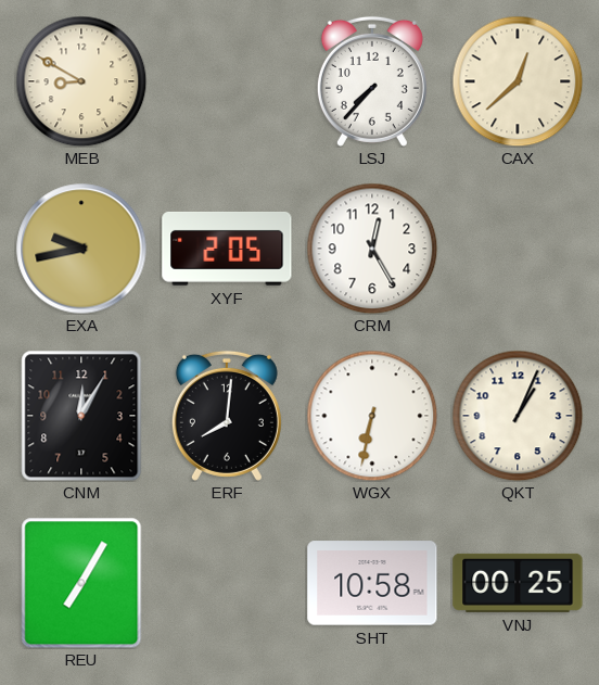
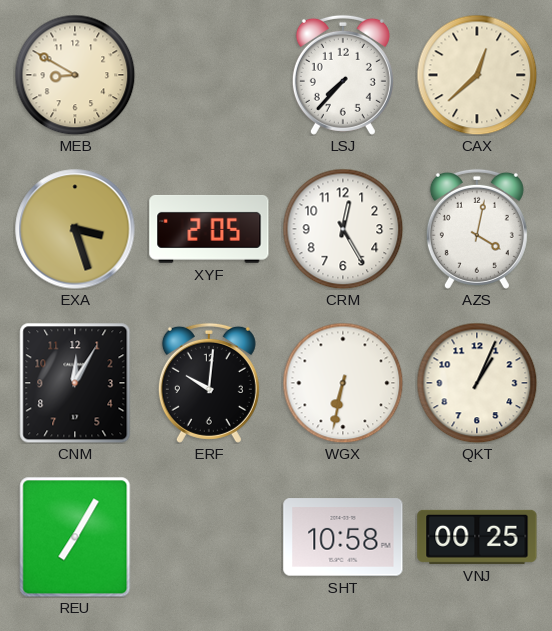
EXA: 9:43 -> 3:27 (75, 229)
AZS: none -> 4:02 (477, 229)
ERF: 8:01 -> 10:01 (209, 383)
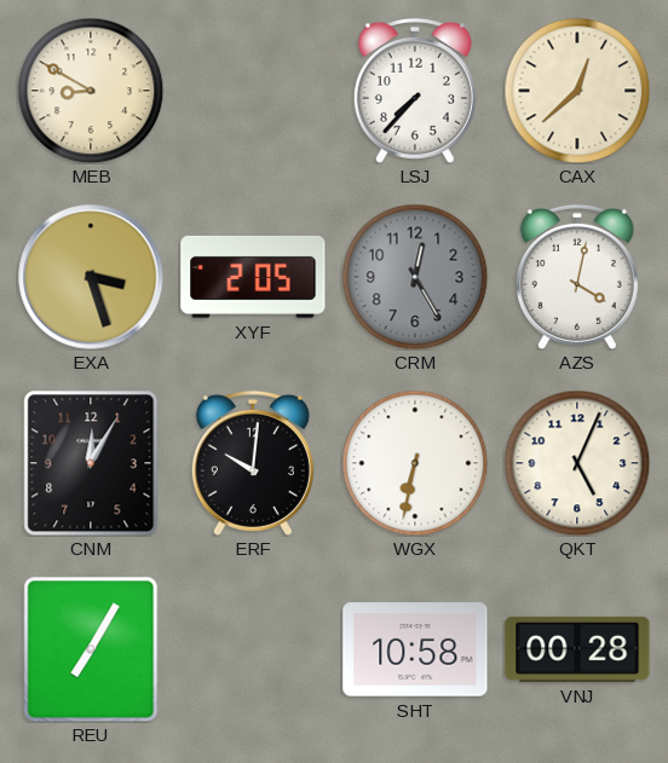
CRM dial: white -> grey (415, 277)
QKT: 1:04 -> 5:04 (577, 463)
VNJ: 00:25 -> 00:28 (577, 649)
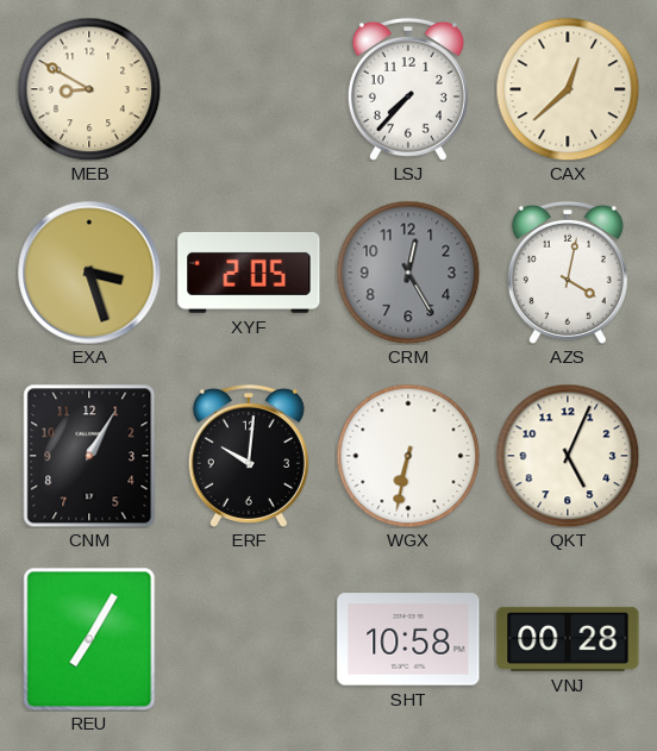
CNM: 12:05 -> 1:05 (89, 456)
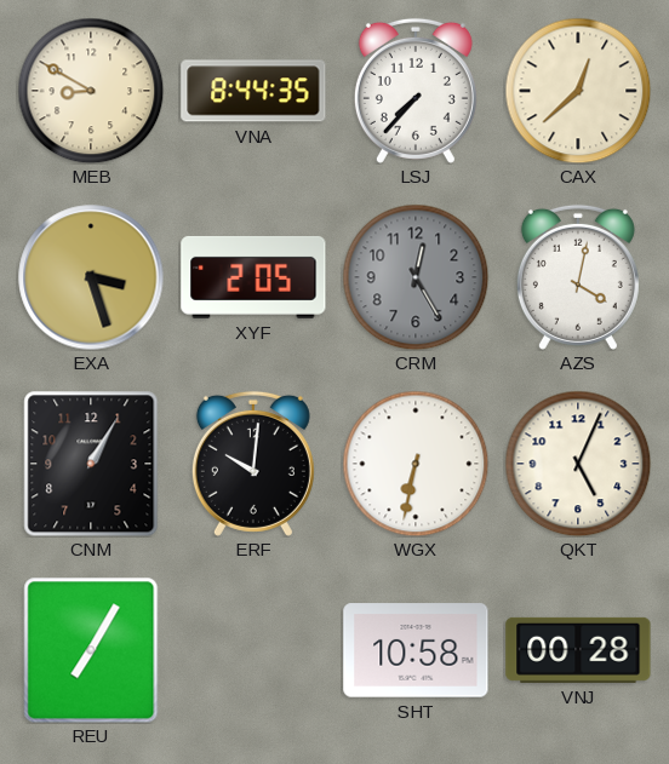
VNA: none -> 8:44 (253, 91)
